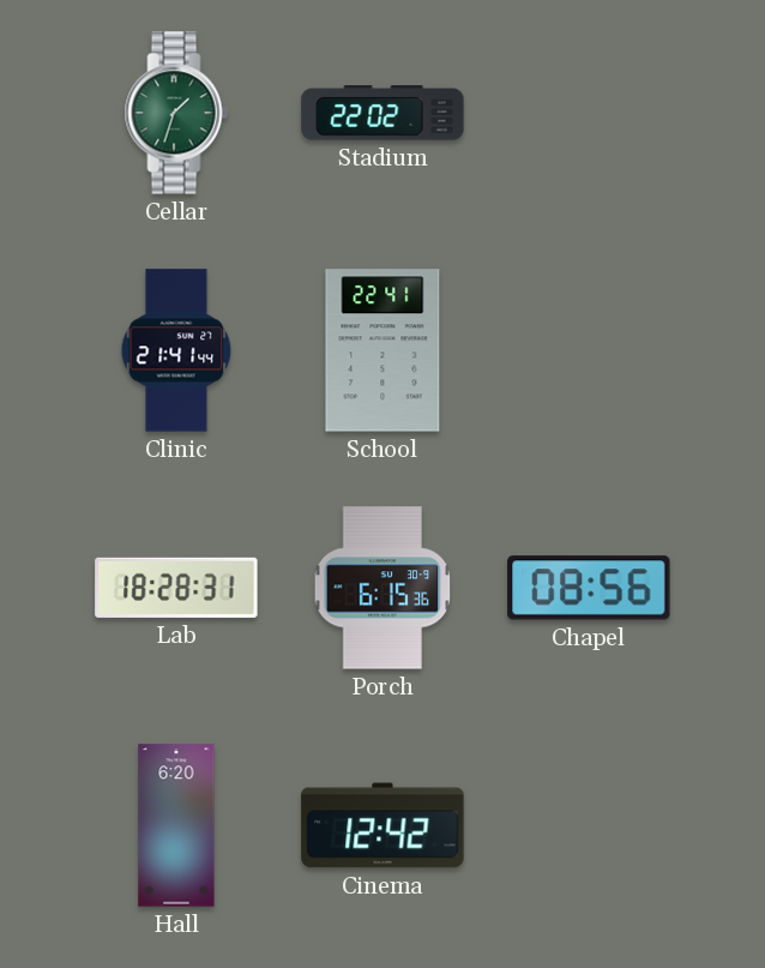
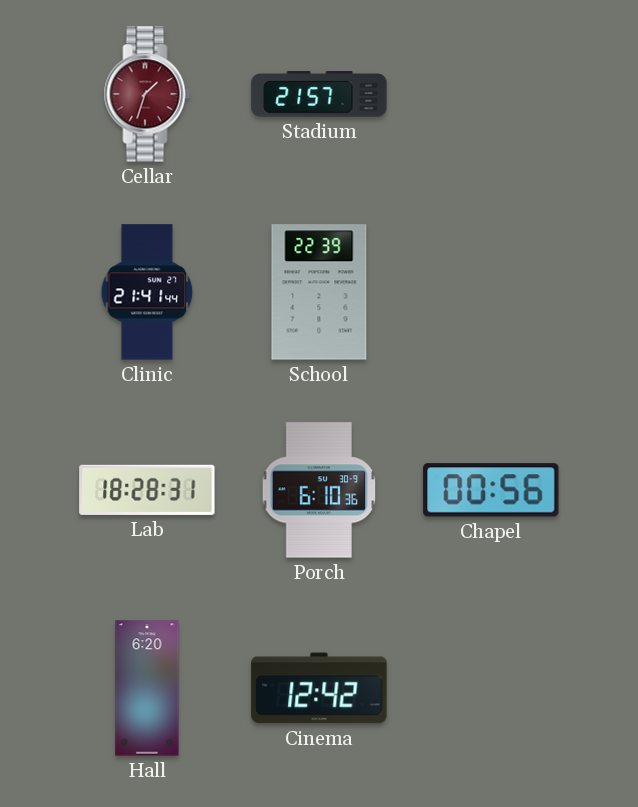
Cellar dial: green -> burgundy (147, 94)
Stadium: 22:02 -> 21:57 (319, 94)
School: 22:41 -> 22:39 (319, 292)
Porch: 6:15 -> 6:10 (319, 490)
Chapel: 08:56 -> 00:56 (491, 490)
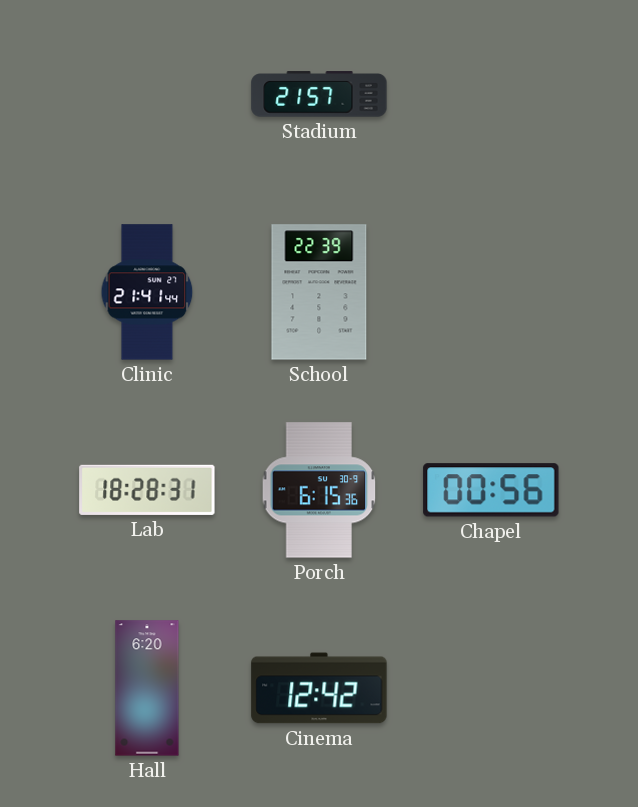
Cellar: 1:33 -> none (147, 94)
Porch: 6:10 -> 6:15 (319, 490)
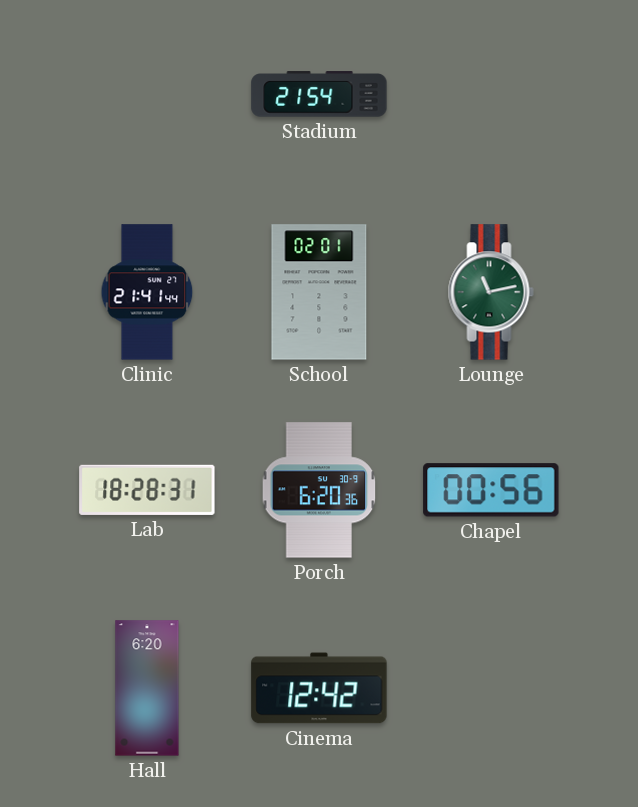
Stadium: 21:57 -> 21:54 (319, 94)
School: 22:39 -> 02:01 (319, 292)
Lounge: none -> 11:13 (491, 292)
Porch: 6:15 -> 6:20 (319, 490)
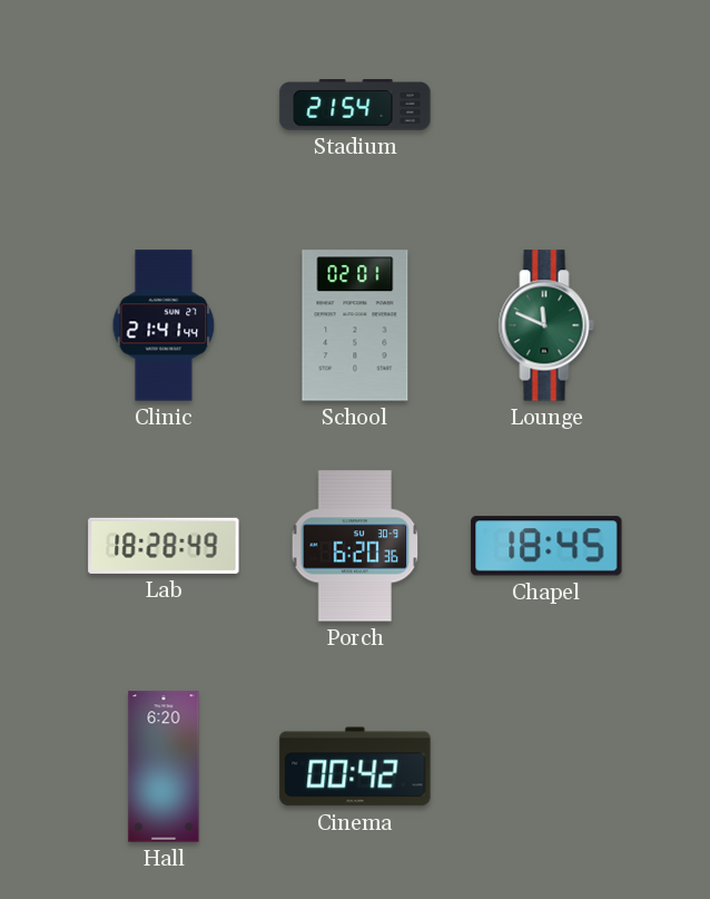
Lounge: 11:13 -> 11:49 (546, 325)
Lab: 18:28:31 -> 18:28:49 (164, 546)
Chapel: 00:56 -> 18:45 (546, 546)
Cinema: 12:42 -> 00:42 (355, 766)
